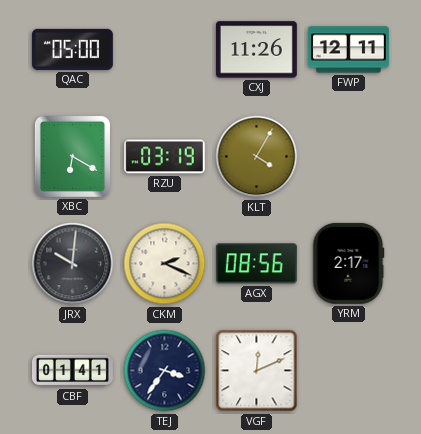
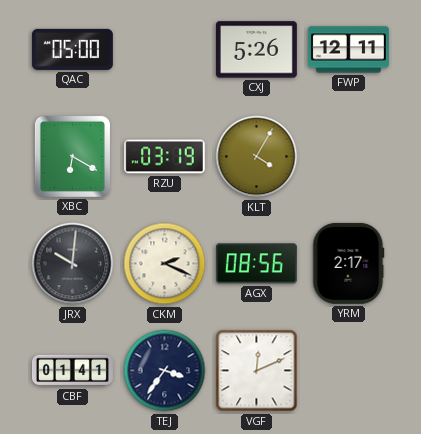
CXJ: 11:26 -> 5:26 (256, 50)
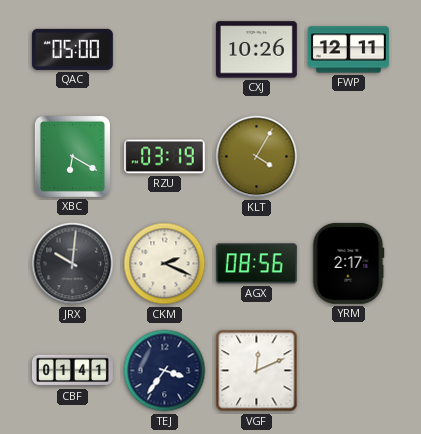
CXJ: 5:26 -> 10:26 (256, 50)
